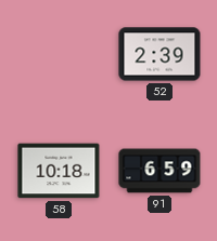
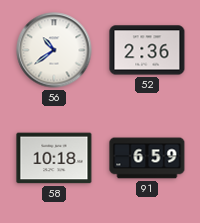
56: none -> 10:39 (54, 50)
52: 2:39 -> 2:36 (147, 50)
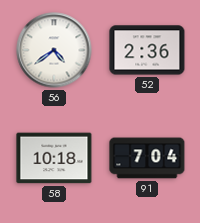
56: 10:39 -> 4:39 (54, 50)
91: 6:59 -> 7:04 (147, 158)
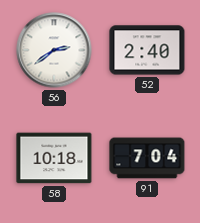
56: 4:39 -> 2:39 (54, 50)
52: 2:36 -> 2:40 (147, 50)
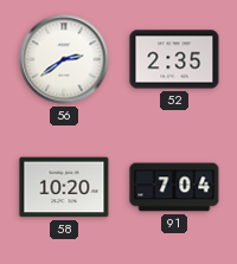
52: 2:40 -> 2:35 (174, 59)
58: 10:18 -> 10:20 (64, 187)
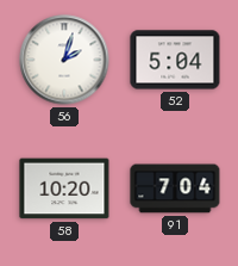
56: 2:39 -> 2:03 (64, 60)
52: 2:35 -> 5:04 (175, 60)
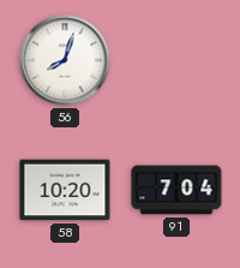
56: 2:03 -> 8:03 (65, 60)
52: 5:04 -> none (175, 60)
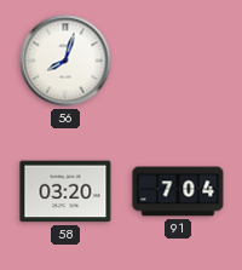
58: 10:20 -> 03:20 (65, 191)
